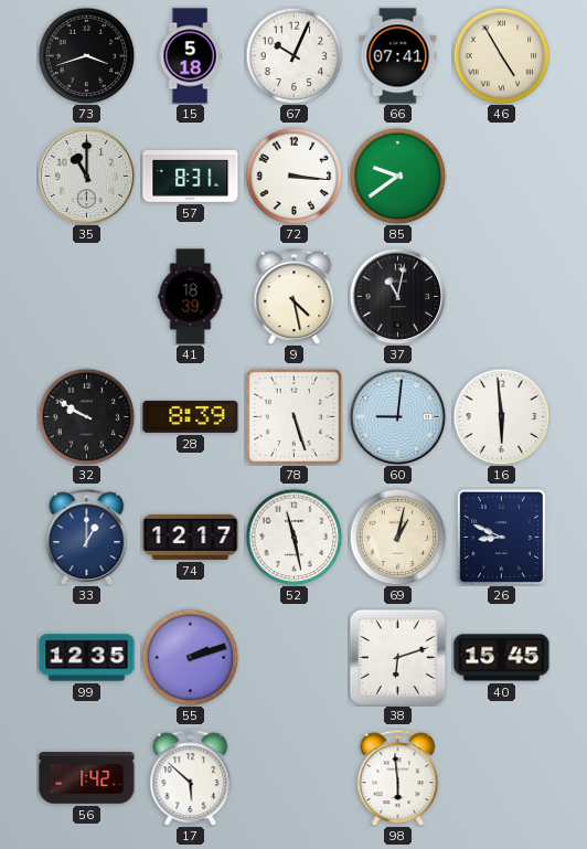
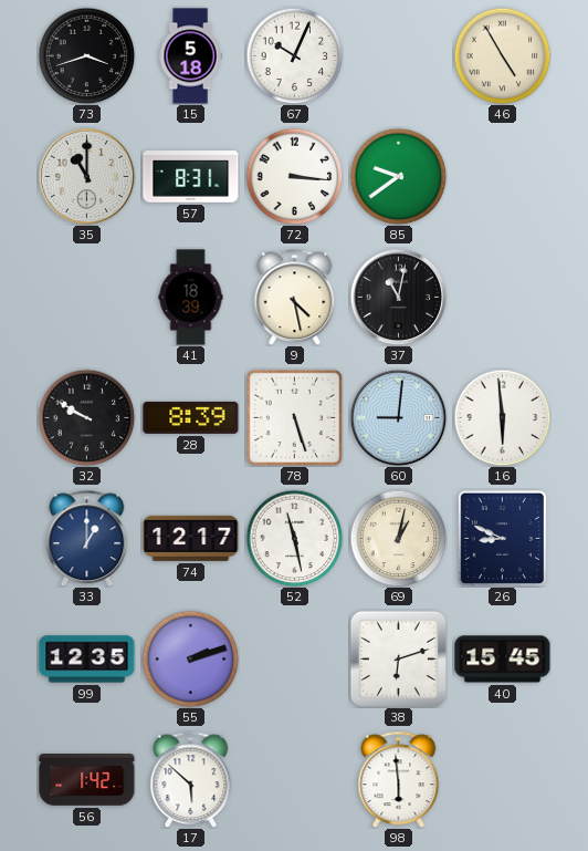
66: 07:41 -> none (398, 56)
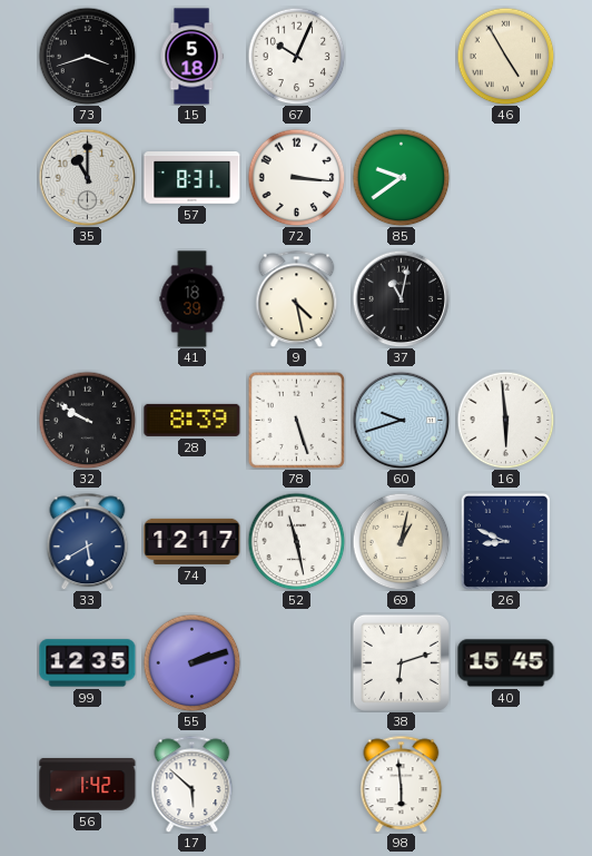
60: 9:01 -> 9:42 (401, 420)
33: 1:00 -> 5:40 (88, 541)
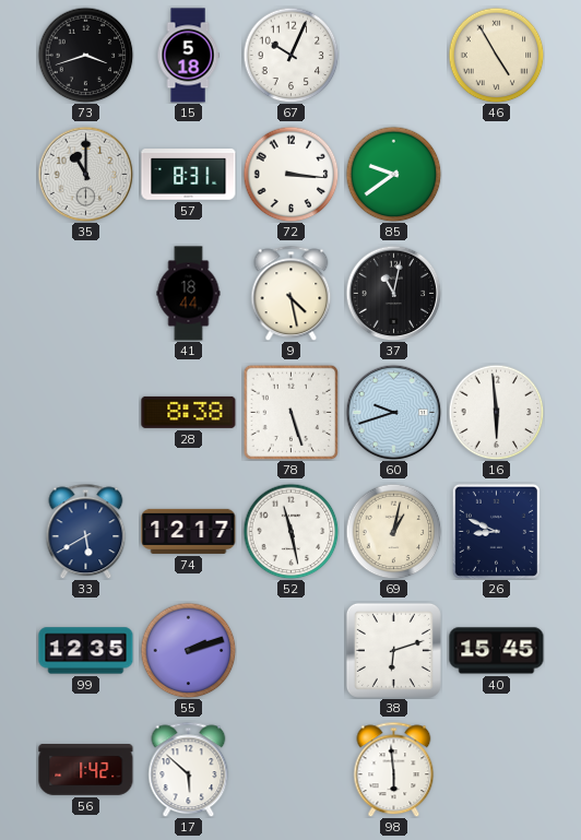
41: 18:39 -> 18:44 (189, 294)
32: 9:50 -> none (87, 420)
28: 8:39 -> 8:38 (189, 412)
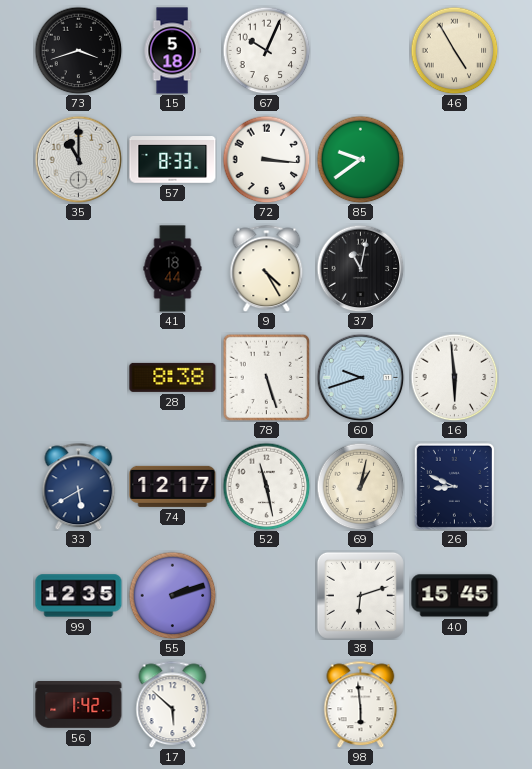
57: 8:31 -> 8:33 (173, 160)
9: 4:28 -> 4:25 (267, 268)
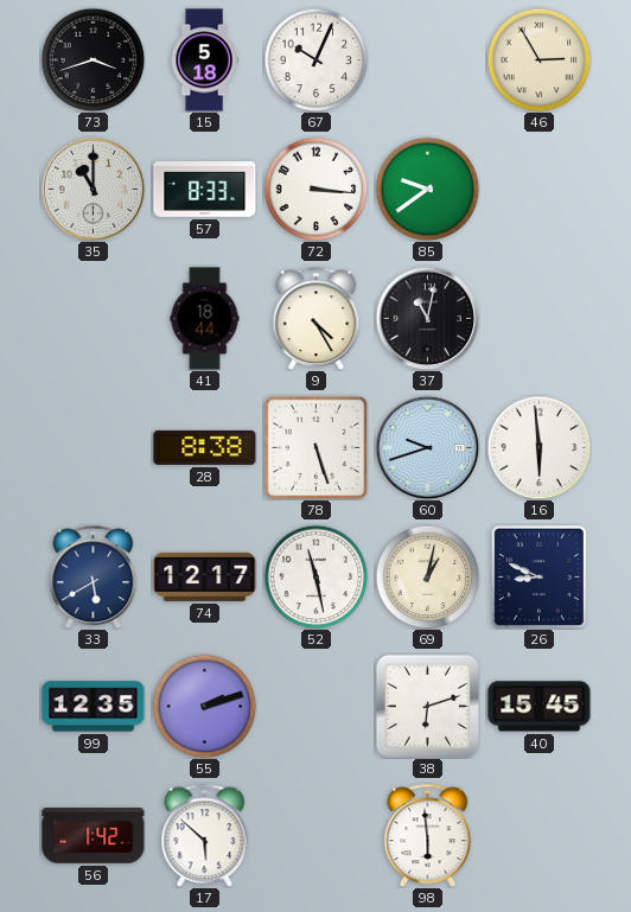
46: 4:55 -> 2:55 (538, 59)
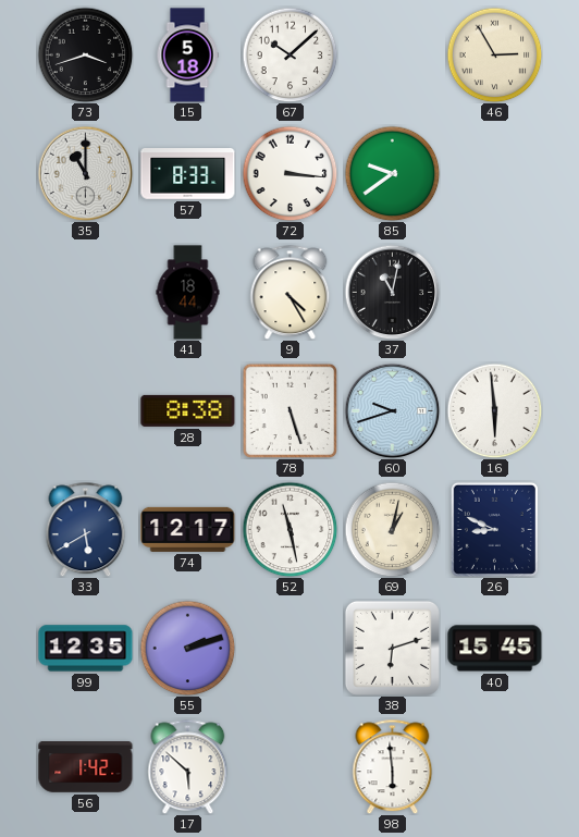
67: 10:04 -> 10:08 (289, 54)
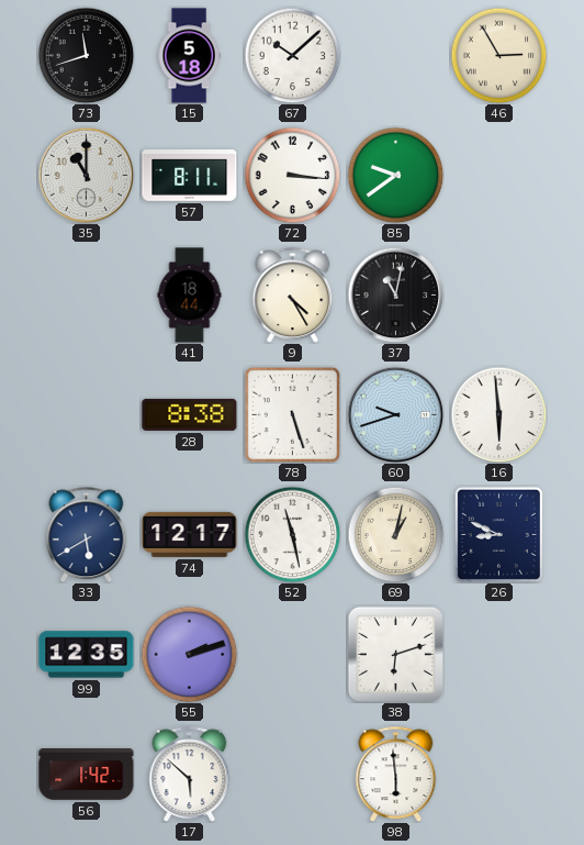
73: 3:42 -> 11:42 (86, 55)
57: 8:33 -> 8:11 (190, 176)
40: 15:45 -> none (495, 649)
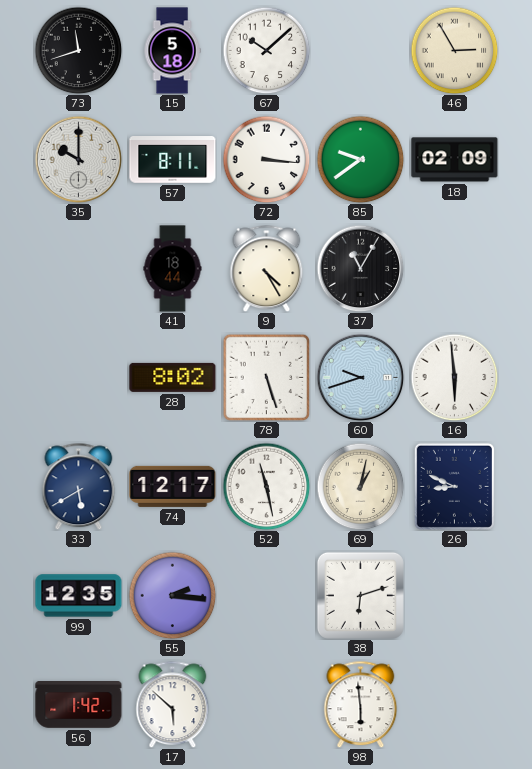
35: 11:00 -> 10:00 (78, 159)
18: none -> 02:09 (455, 160)
37: 11:02 -> 11:05 (360, 268)
28: 8:38 -> 8:02 (173, 377)
55: 2:12 -> 2:16 (172, 595)
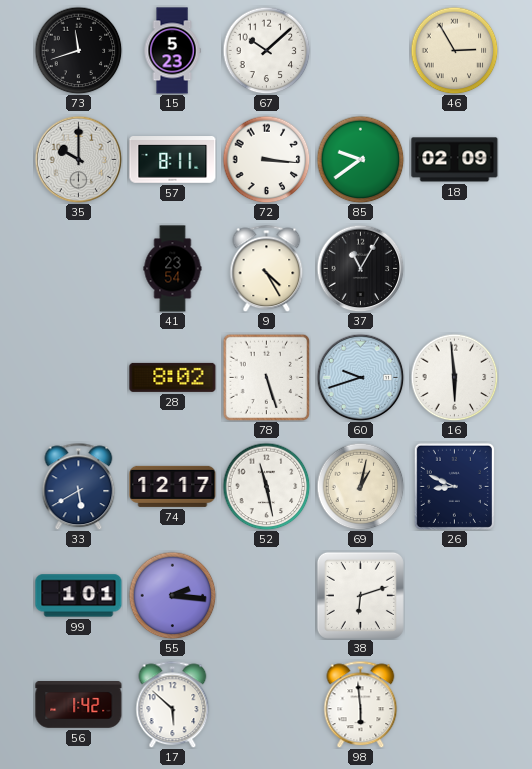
15: 5:18 -> 5:23 (172, 51)
41: 18:44 -> 23:54 (173, 269)
99: 12:35 -> 1:01 (79, 596)
